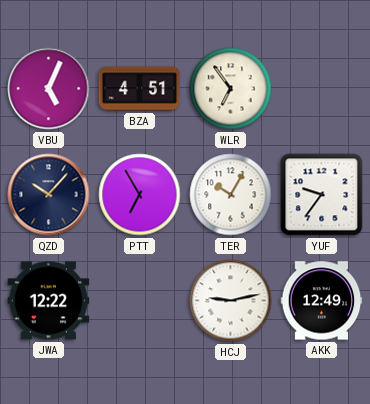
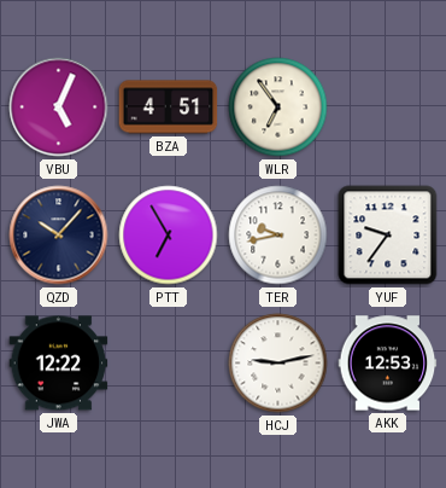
TER: 10:05 -> 9:43 (278, 236)
AKK: 12:49 -> 12:53 (388, 364)
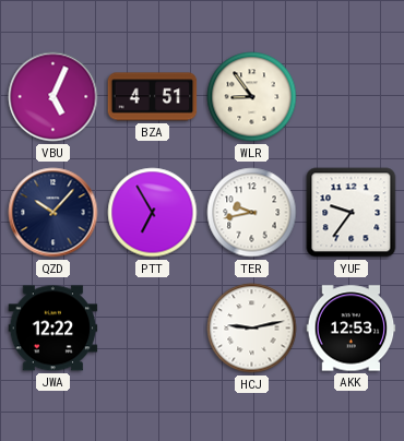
WLR: 6:54 -> 8:54 (252, 97)
